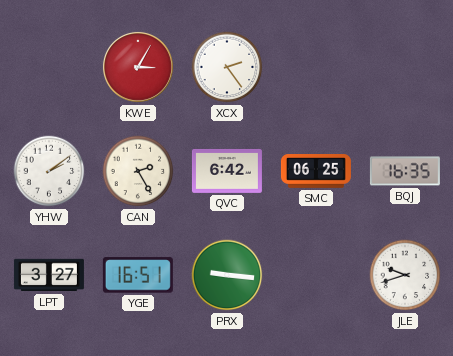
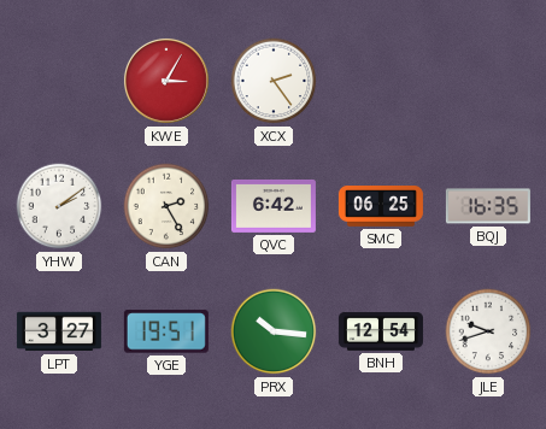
YGE: 16:51 -> 19:51 (166, 331)
PRX: 9:16 -> 10:16 (274, 331)
BNH: none -> 12:54 (381, 331)
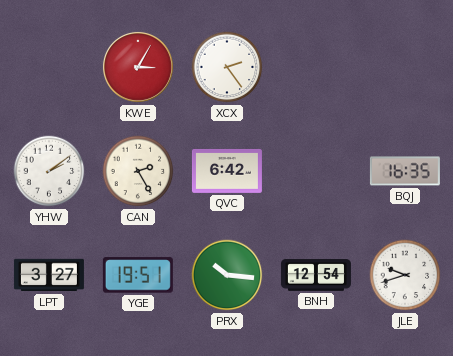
SMC: 06:25 -> none (381, 207)
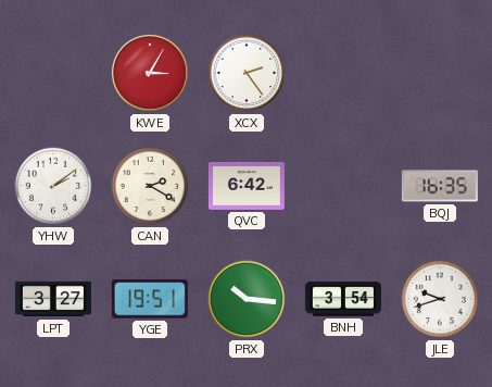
CAN: 2:25 -> 2:20 (150, 186)
BNH: 12:54 -> 3:54 (343, 299)
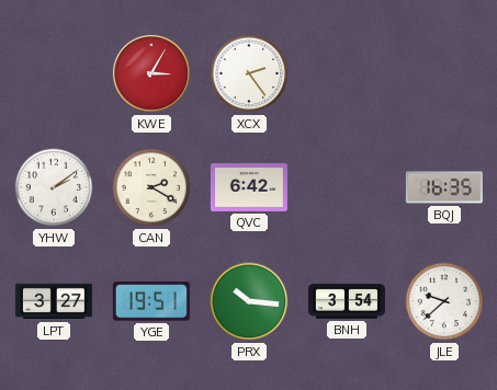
JLE: 9:42 -> 9:38 (444, 301)
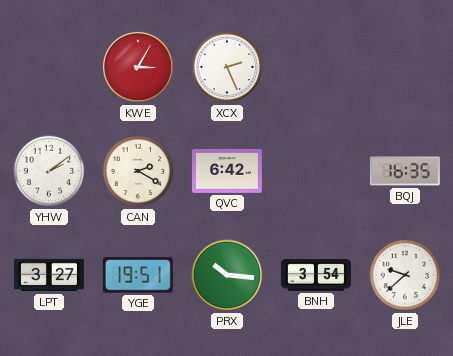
XCX: 2:24 -> 2:26 (227, 67)
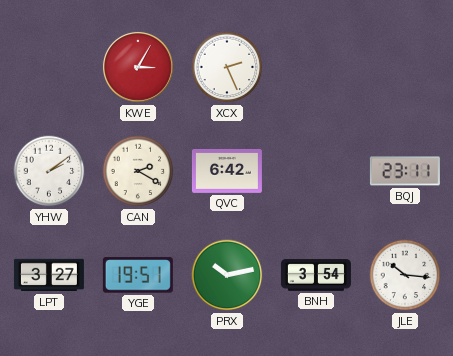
BQJ: 16:35 -> 23:11 (405, 171)
PRX: 10:16 -> 10:13 (227, 275)
JLE: 9:38 -> 10:16 (405, 275)
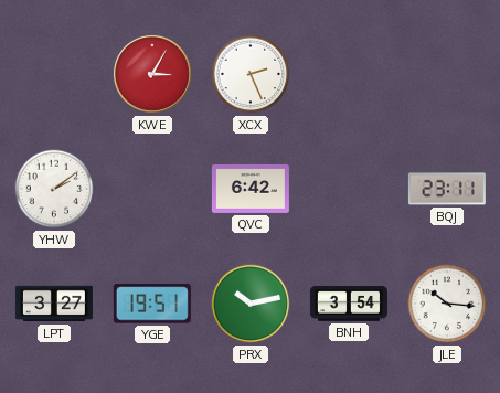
CAN: 2:20 -> none (138, 171)
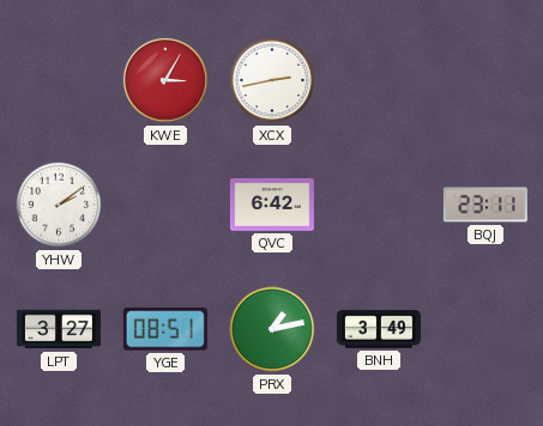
XCX: 2:26 -> 2:43 (272, 80)
YGE: 19:51 -> 08:51 (165, 329)
PRX: 10:13 -> 1:13 (272, 329)
BNH: 3:54 -> 3:49 (379, 329)
JLE: 10:16 -> none (447, 304)
